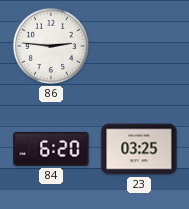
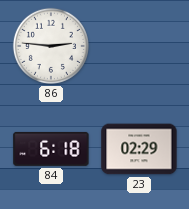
84: 6:20 -> 6:18 (51, 149)
23: 03:25 -> 02:29 (139, 149)
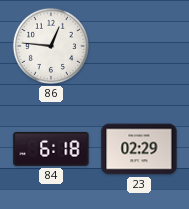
86: 2:46 -> 12:46 (51, 46)
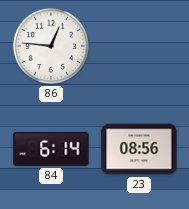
84: 6:18 -> 6:14 (51, 149)
23: 02:29 -> 08:56 (139, 149)
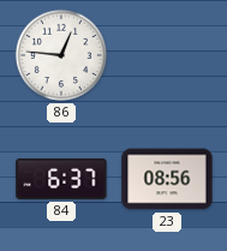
84: 6:14 -> 6:37 (61, 179)
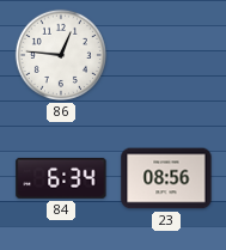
84: 6:37 -> 6:34 (61, 178)
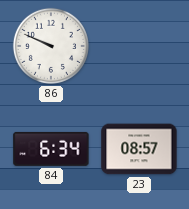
86: 12:46 -> 9:49 (51, 46)
23: 08:56 -> 08:57 (139, 149)
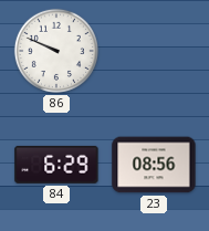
84: 6:34 -> 6:29 (56, 165)
23: 08:57 -> 08:56 (154, 165)
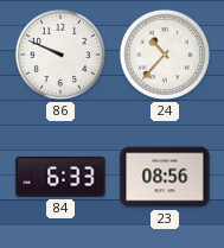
24: none -> 10:37 (165, 55)
84: 6:29 -> 6:33 (60, 177)
